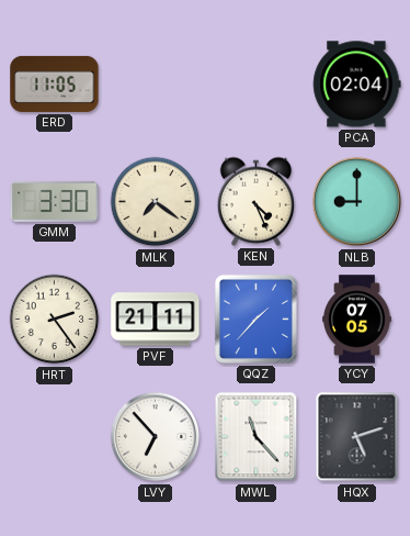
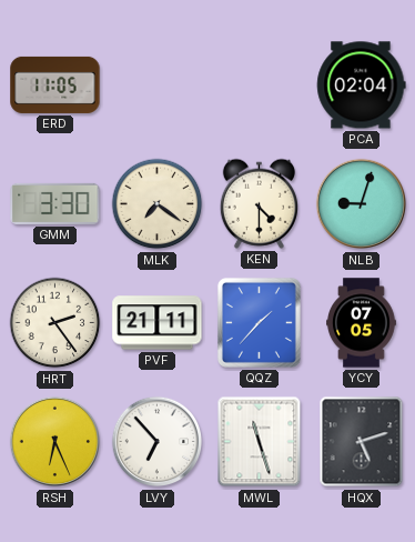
KEN: 4:26 -> 4:30 (259, 203)
NLB: 9:00 -> 9:03 (362, 204)
RSH: none -> 6:26 (55, 442)
MWL: 11:23 -> 11:27 (260, 442)
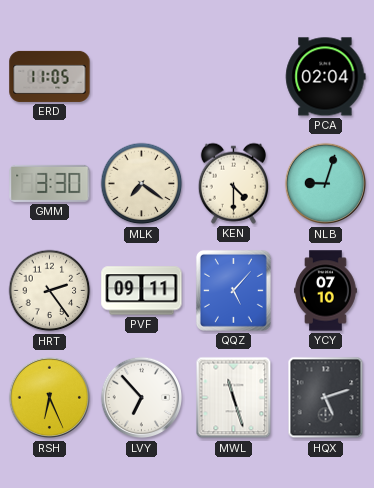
PVF: 21:11 -> 09:11 (142, 291)
QQZ: 1:37 -> 5:07 (233, 290)
YCY: 07:05 -> 07:10 (326, 291)
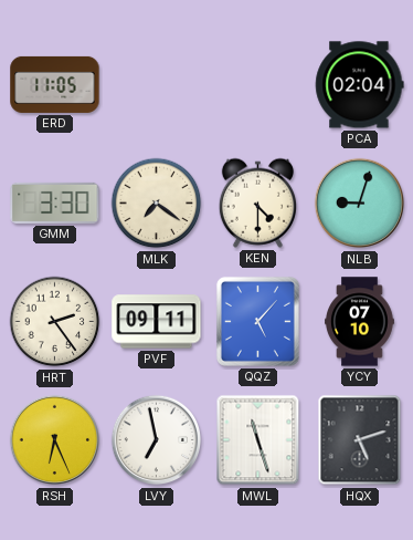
LVY: 6:53 -> 6:58 (157, 440)
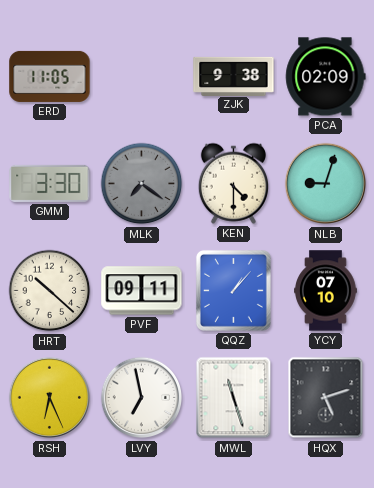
ZJK: none -> 9:38 (234, 76)
PCA: 02:04 -> 02:09 (326, 77)
MLK dial: cream -> grey (142, 184)
HRT: 2:24 -> 10:22 (50, 291)
QQZ: 5:07 -> 1:07 (233, 290)
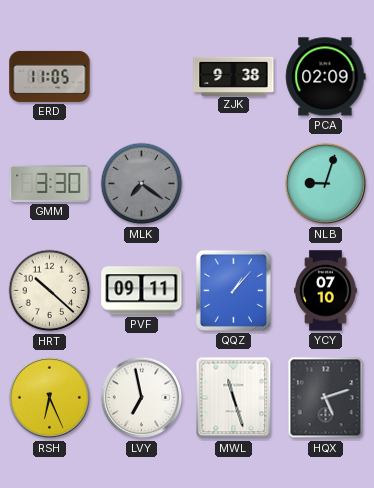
KEN: 4:30 -> none (233, 183)
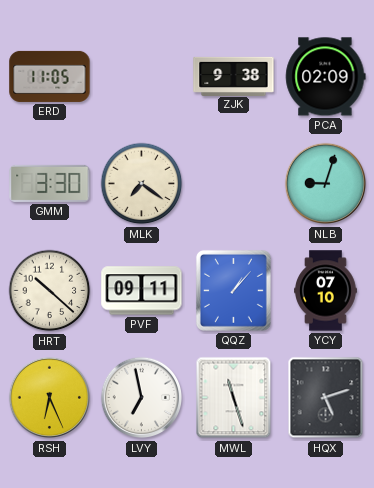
MLK dial: grey -> cream (142, 184)
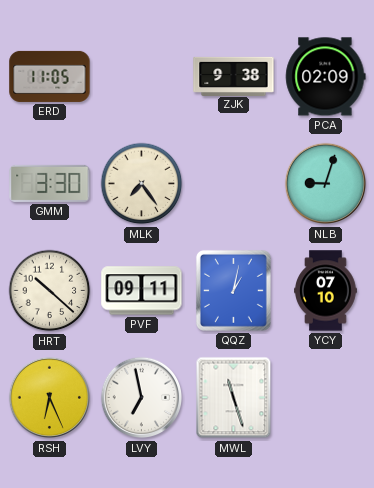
MLK: 7:21 -> 7:24 (142, 184)
QQZ: 1:07 -> 1:02 (233, 290)
HQX: 5:12 -> none (326, 398)
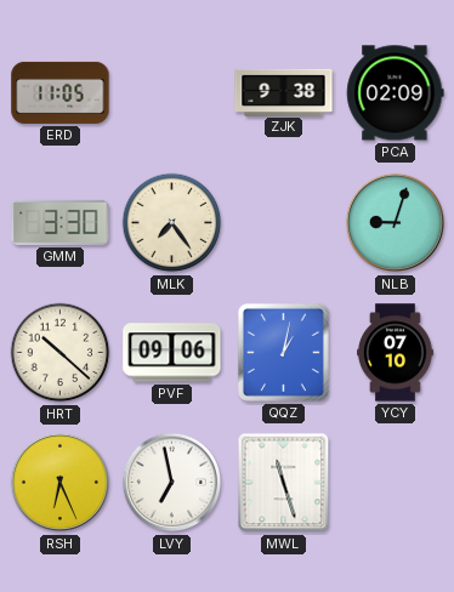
PVF: 09:11 -> 09:06 (172, 353)
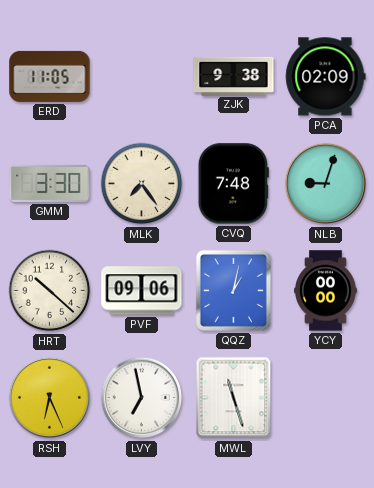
CVQ: none -> 7:48 (233, 184)
YCY: 07:10 -> 00:00 (326, 291)
